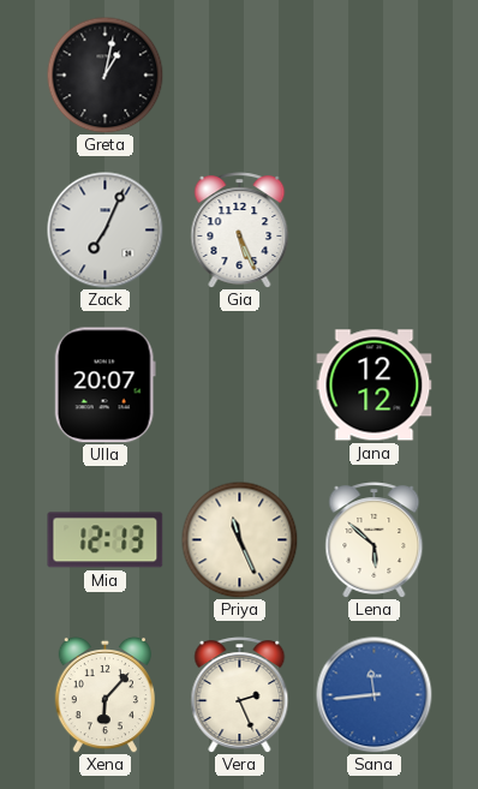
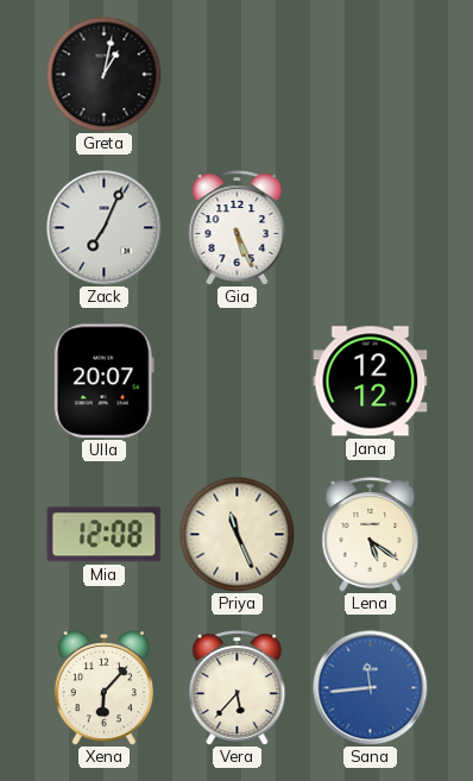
Mia: 12:13 -> 12:08 (105, 535)
Lena: 5:52 -> 5:21 (371, 535)
Vera: 2:26 -> 5:37 (238, 688)
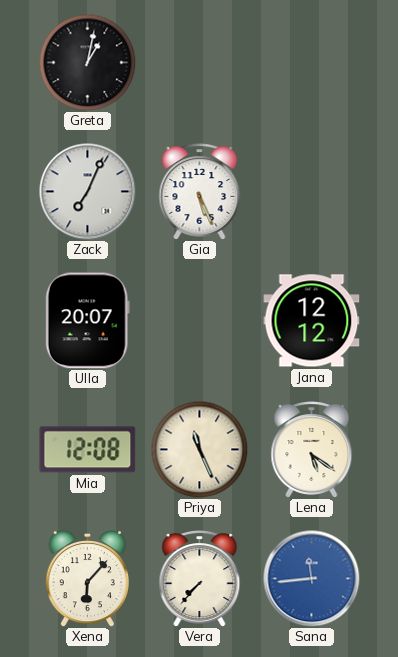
Vera: 5:37 -> 7:37 (200, 579)
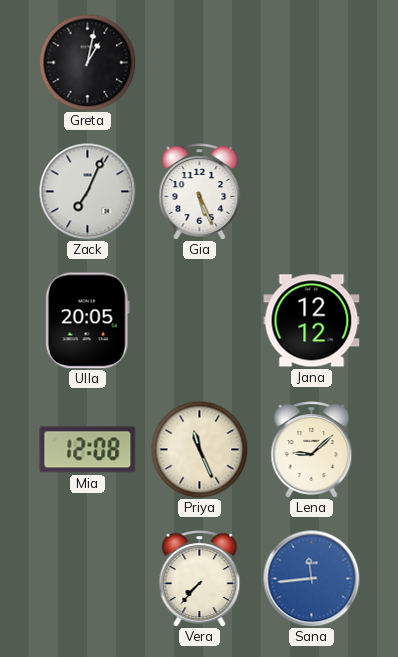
Ulla: 20:07 -> 20:05 (87, 321)
Lena: 5:21 -> 9:08 (312, 450)
Xena: 6:07 -> none (87, 578)
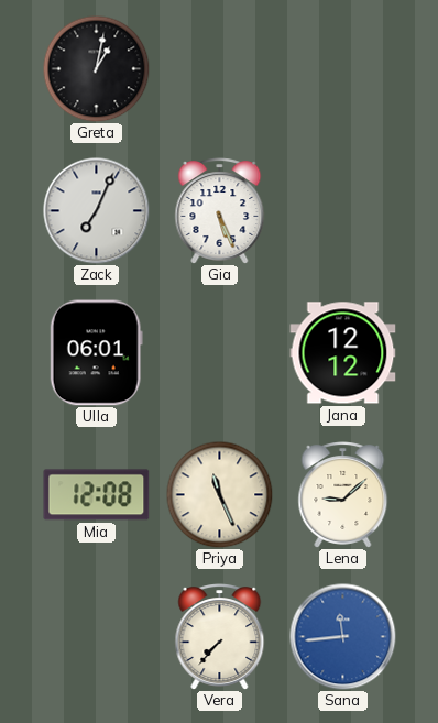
Ulla: 20:05 -> 06:01 (96, 353)
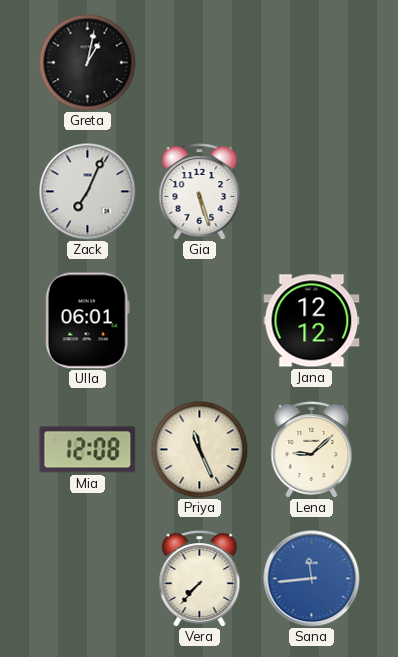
Gia: 5:26 -> 5:27 (200, 192)
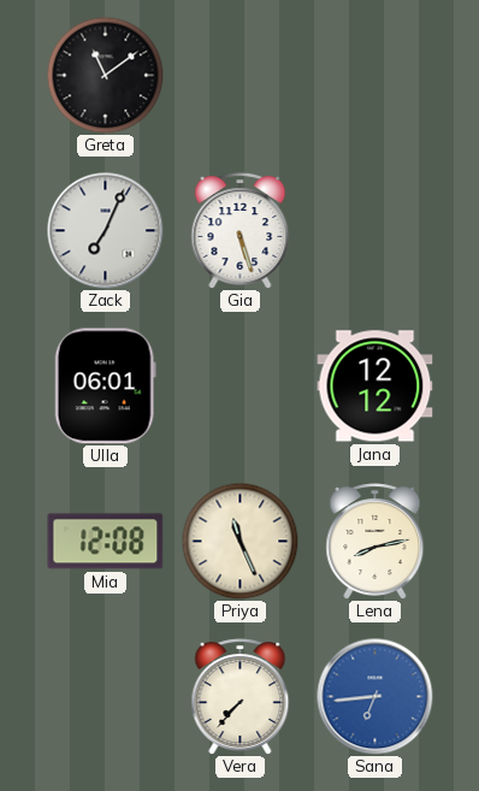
Greta: 1:02 -> 11:09 (105, 75)
Lena: 9:08 -> 8:13 (375, 542)
Sana: 11:44 -> 6:44 (375, 697)
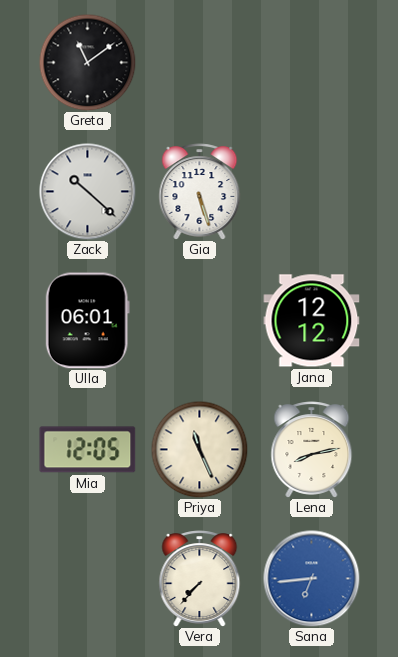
Zack: 7:04 -> 10:22 (88, 192)
Mia: 12:08 -> 12:05 (88, 450)
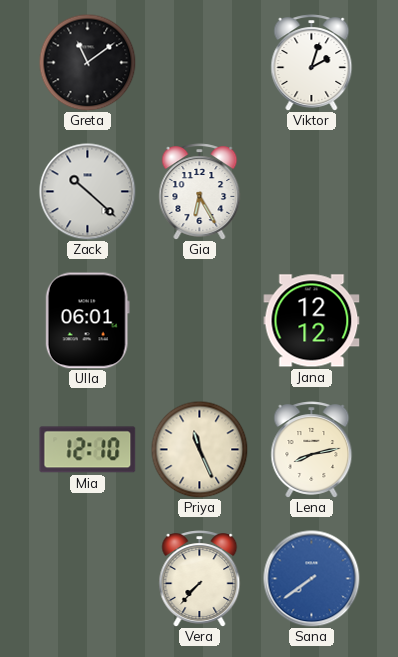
Viktor: none -> 2:03 (312, 63)
Gia: 5:27 -> 6:25 (200, 192)
Mia: 12:05 -> 12:10 (88, 450)
Sana: 6:44 -> 7:39 (312, 579)
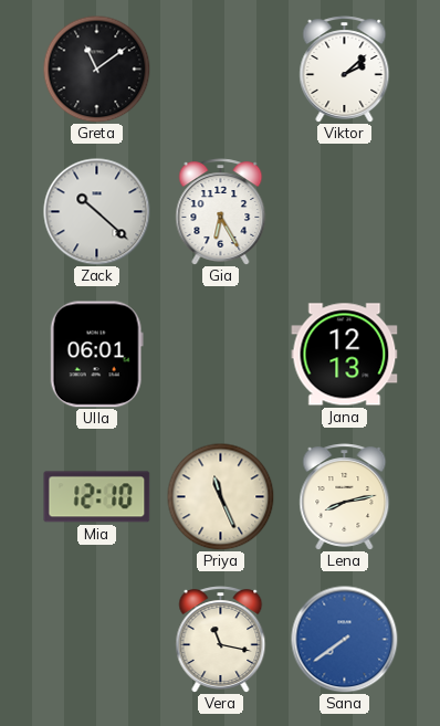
Viktor: 2:03 -> 2:08 (345, 70)
Jana: 12:12 -> 12:13 (345, 355)
Vera: 7:37 -> 11:17 (221, 640)
